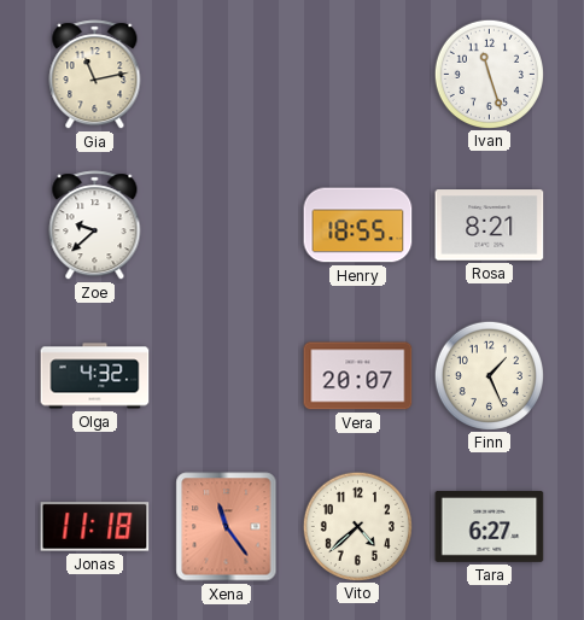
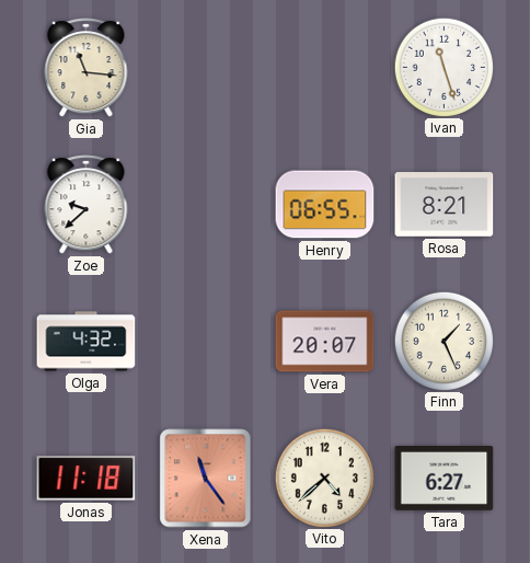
Gia: 11:13 -> 11:16 (87, 68)
Henry: 18:55 -> 06:55 (325, 205)
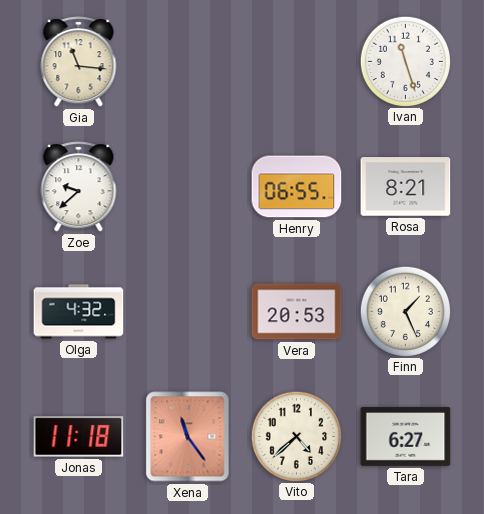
Vera: 20:07 -> 20:53 (297, 312)
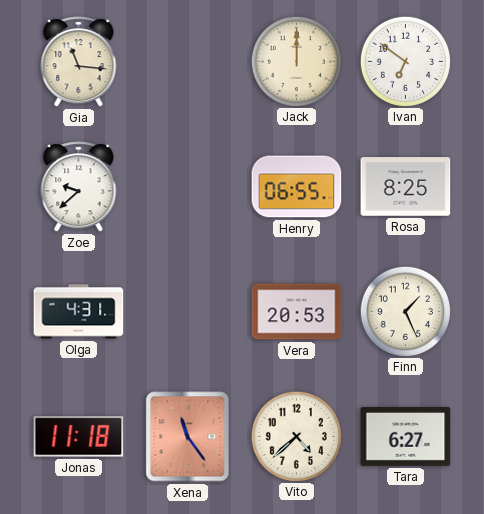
Jack: none -> 12:00 (296, 61)
Ivan: 11:27 -> 6:51 (405, 61)
Rosa: 8:21 -> 8:25 (406, 187)
Olga: 4:32 -> 4:31 (79, 312)
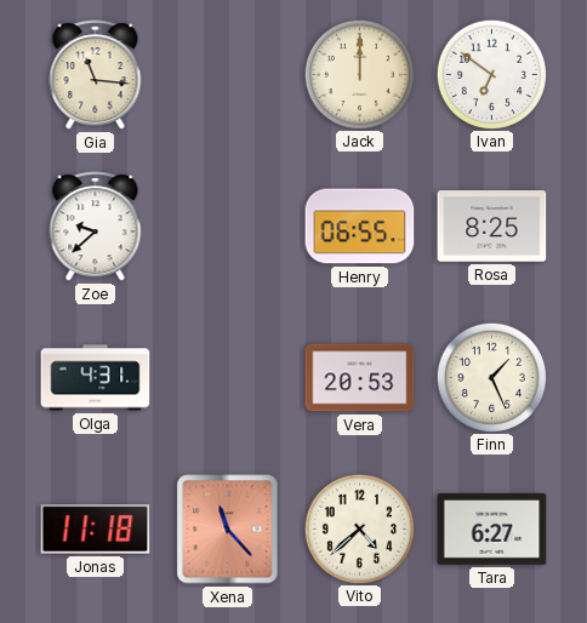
Xena: 11:24 -> 11:23 (228, 530)
